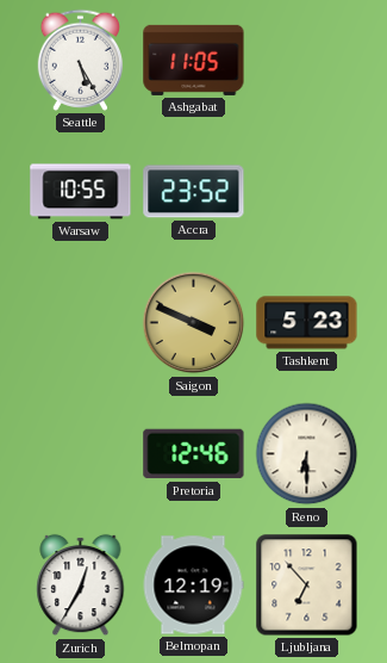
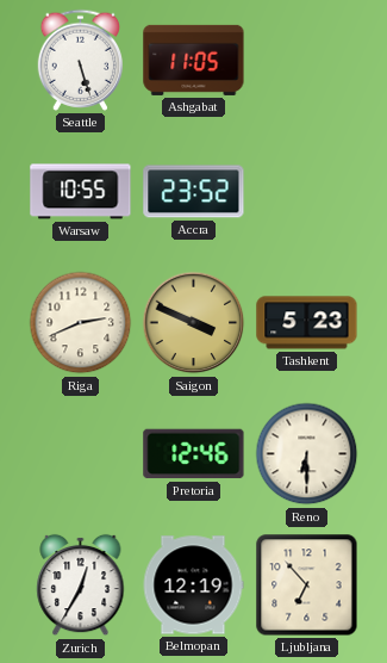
Seattle: 5:25 -> 5:27 (81, 60)
Riga: none -> 2:41 (81, 323)
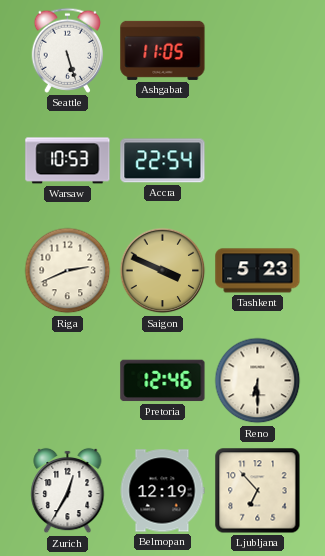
Warsaw: 10:55 -> 10:53 (68, 161)
Accra: 23:52 -> 22:54 (163, 161)
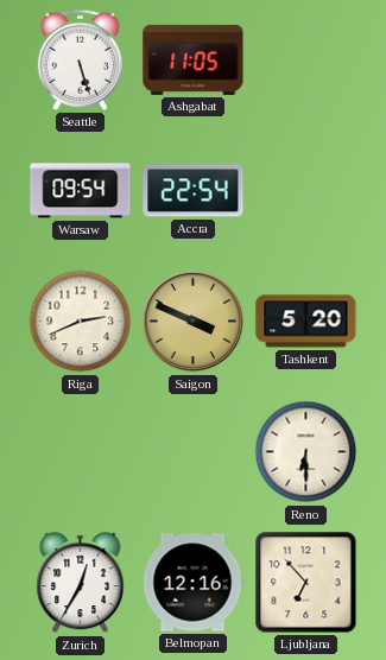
Warsaw: 10:53 -> 09:54 (81, 191)
Tashkent: 5:23 -> 5:20 (306, 322)
Pretoria: 12:46 -> none (163, 381)
Belmopan: 12:19 -> 12:16 (192, 583)
